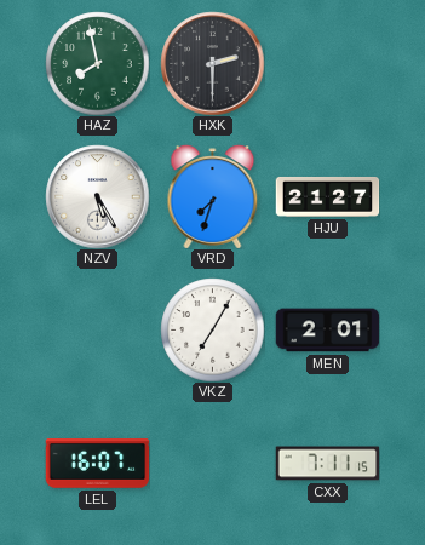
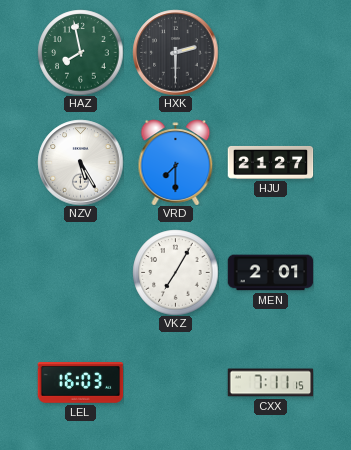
VRD: 7:33 -> 7:30 (176, 162)
LEL: 16:07 -> 16:03 (80, 383)
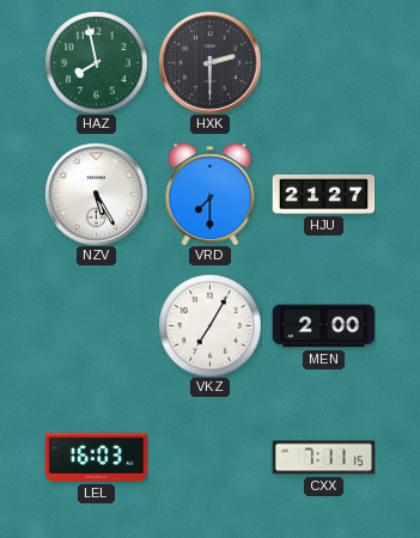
MEN: 2:01 -> 2:00 (323, 326)
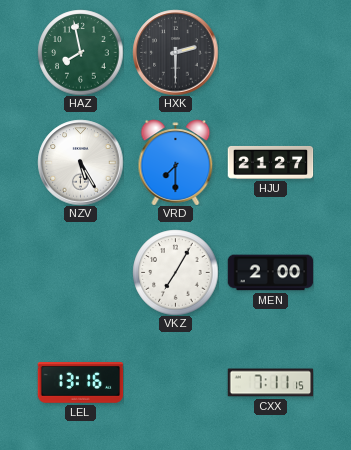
LEL: 16:03 -> 13:16 (80, 383)
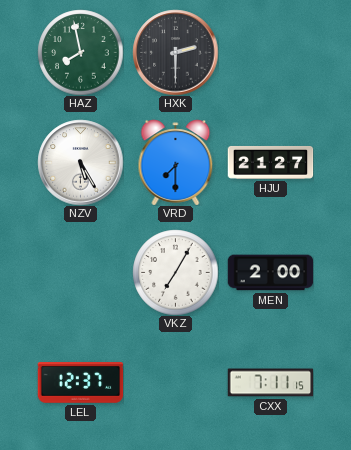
LEL: 13:16 -> 12:37 (80, 383)
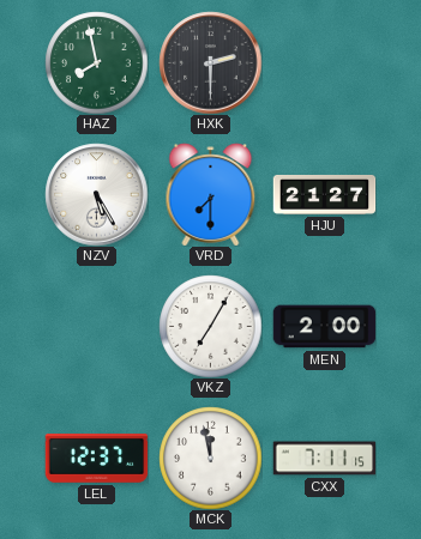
MCK: none -> 11:58 (210, 458)
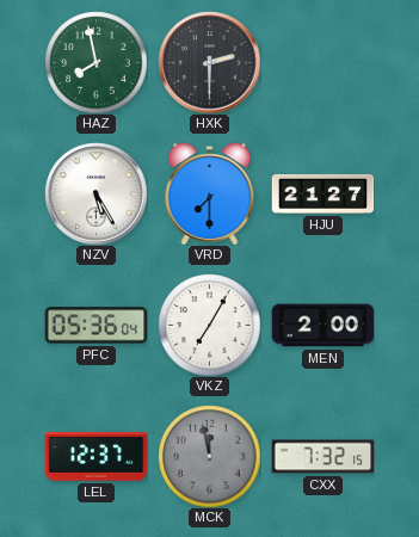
PFC: none -> 05:36 (95, 326)
MCK dial: white -> grey (209, 456)
CXX: 7:11 -> 7:32 (322, 457)
